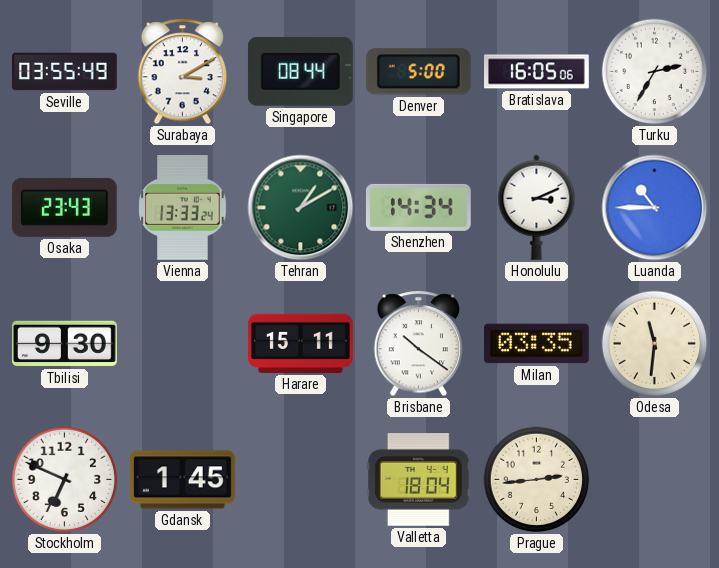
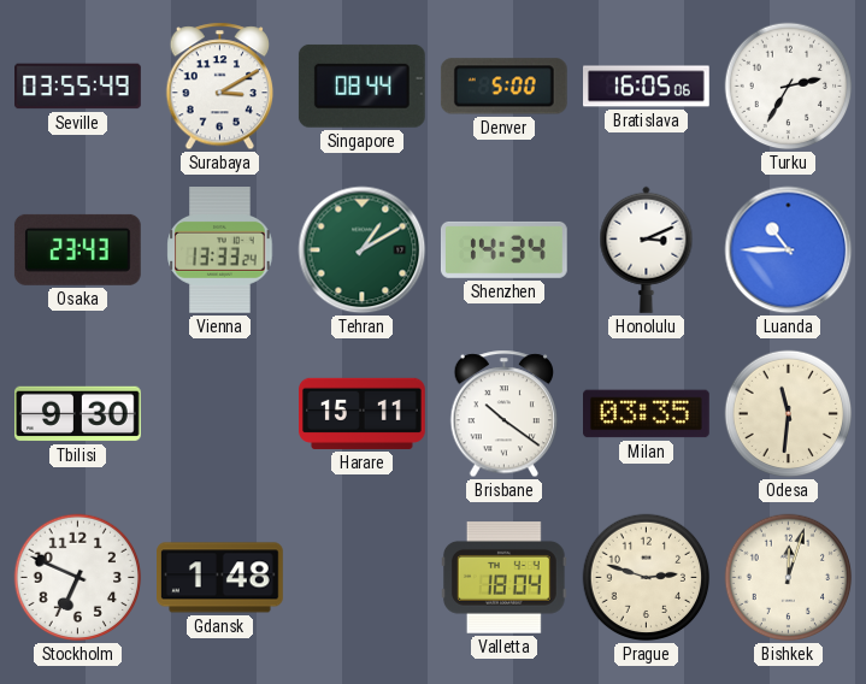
Gdansk: 1:45 -> 1:48 (220, 578)
Prague: 2:44 -> 2:48 (647, 578)
Bishkek: none -> 12:03 (789, 578)
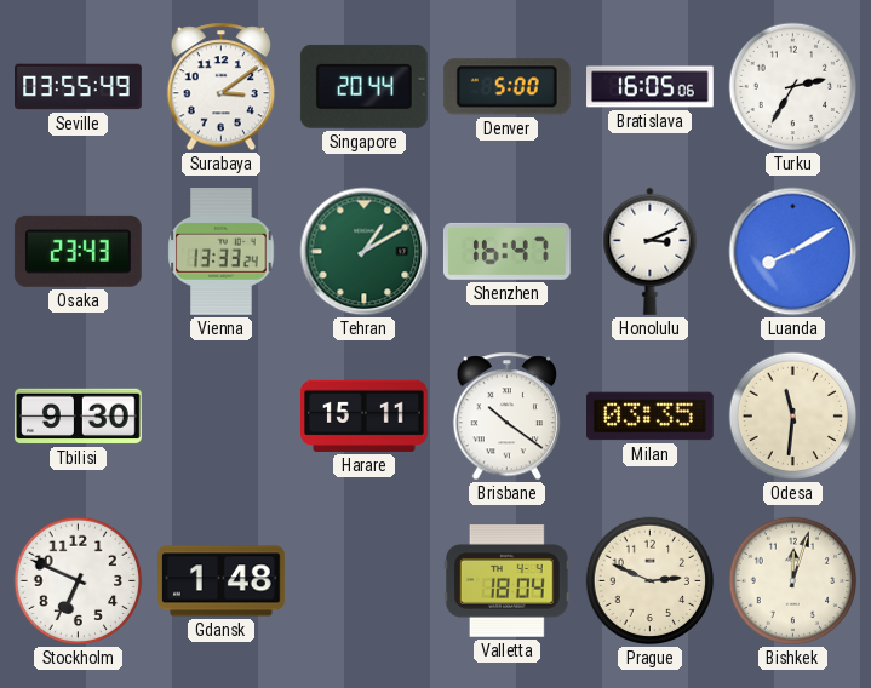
Surabaya: 3:10 -> 3:09 (222, 87)
Singapore: 08:44 -> 20:44 (363, 86)
Shenzhen: 14:34 -> 16:47 (506, 251)
Luanda: 10:45 -> 8:10 (793, 252)
Prague: 2:48 -> 2:49 (651, 581)
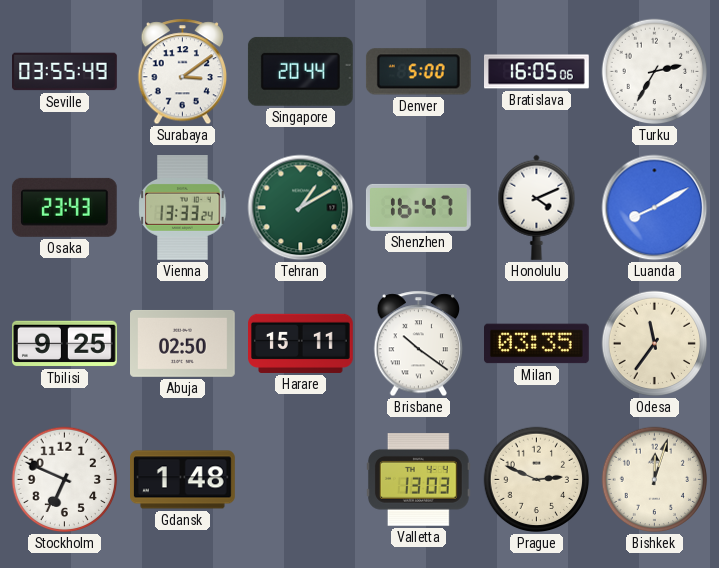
Honolulu: 3:11 -> 4:11 (537, 207)
Tbilisi: 9:30 -> 9:25 (65, 344)
Abuja: none -> 02:50 (183, 343)
Odesa: 11:31 -> 11:36 (655, 344)
Valletta: 18:04 -> 13:03 (418, 480)
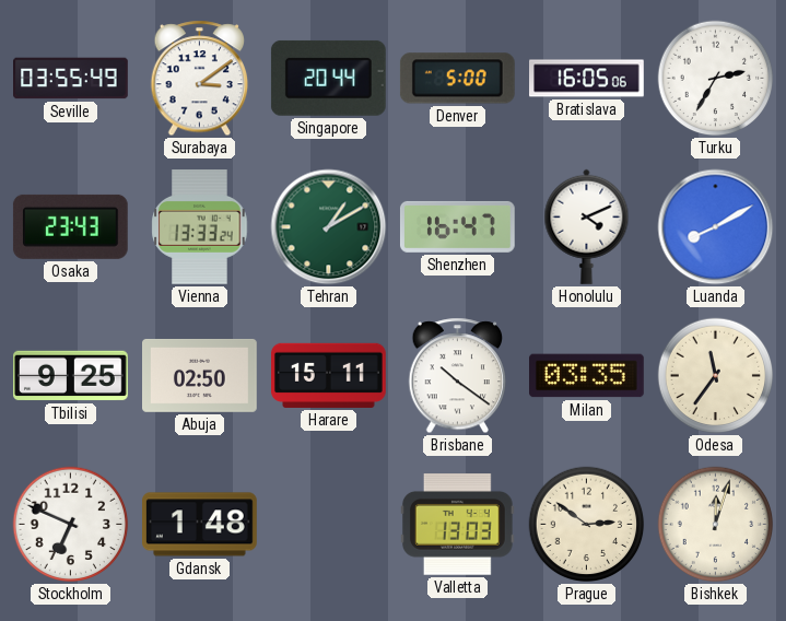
Prague: 2:49 -> 2:51 (587, 525)
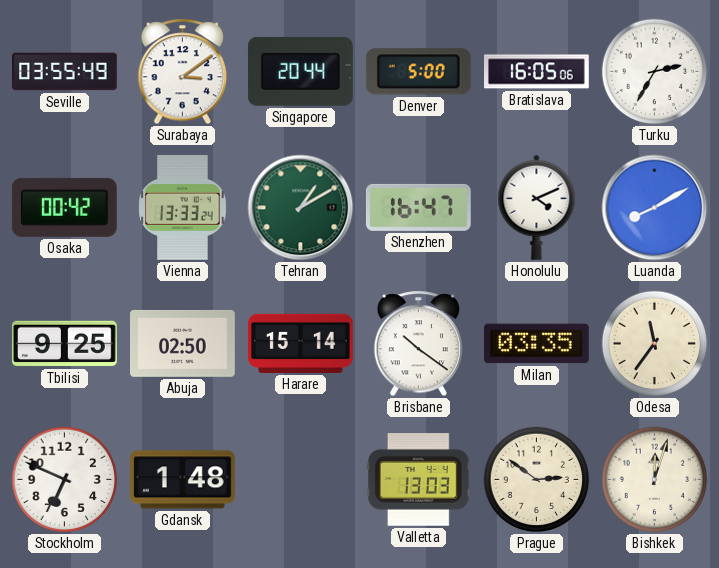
Osaka: 23:43 -> 00:42 (64, 207)
Harare: 15:11 -> 15:14 (301, 343)
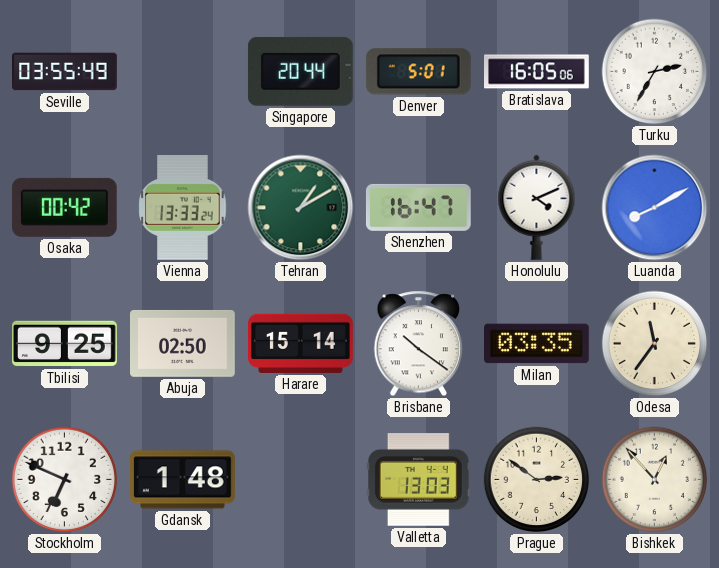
Surabaya: 3:09 -> none (183, 72)
Denver: 5:00 -> 5:01 (418, 72)
Bishkek: 12:03 -> 12:53 (655, 480)
